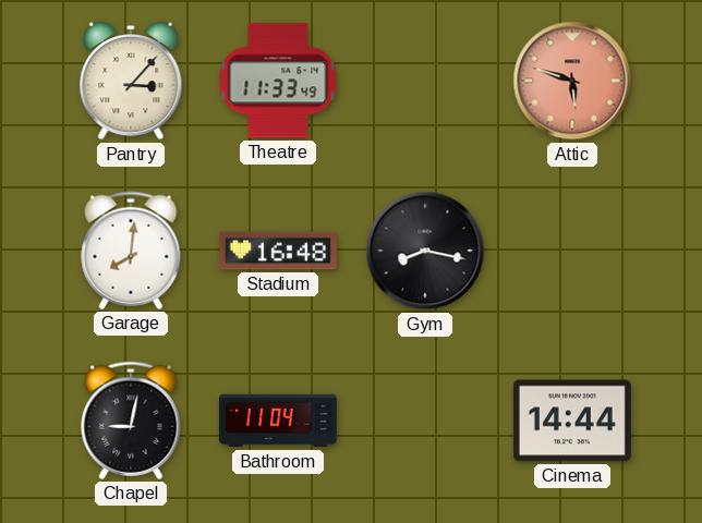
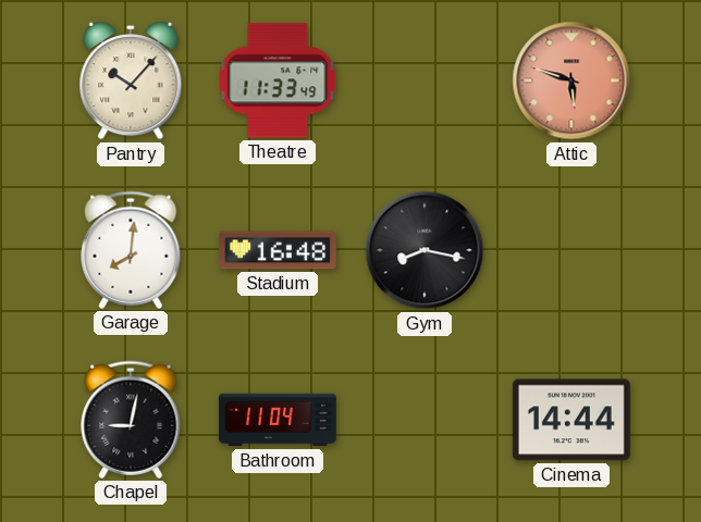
Pantry: 3:07 -> 10:07 (131, 82)
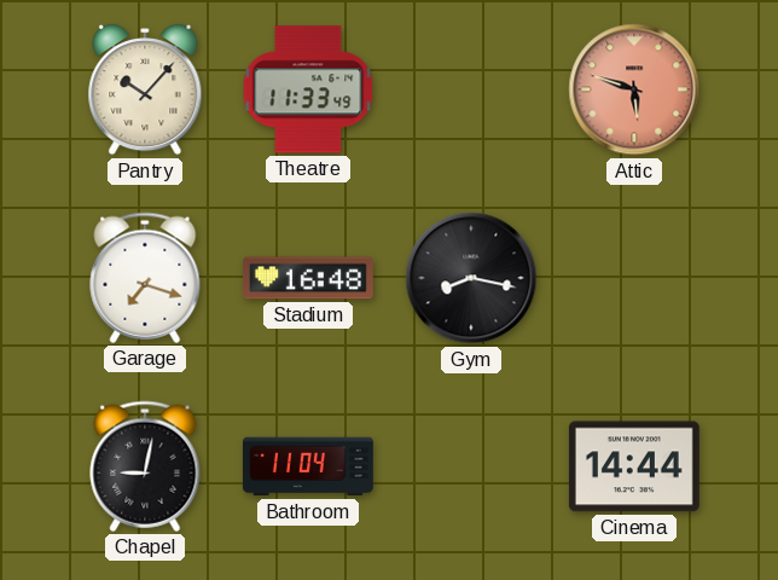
Garage: 8:01 -> 7:18 (145, 278)
